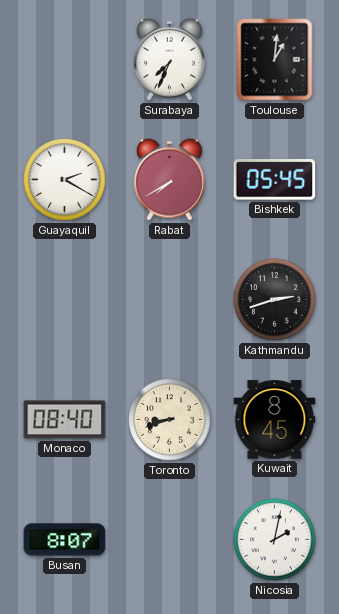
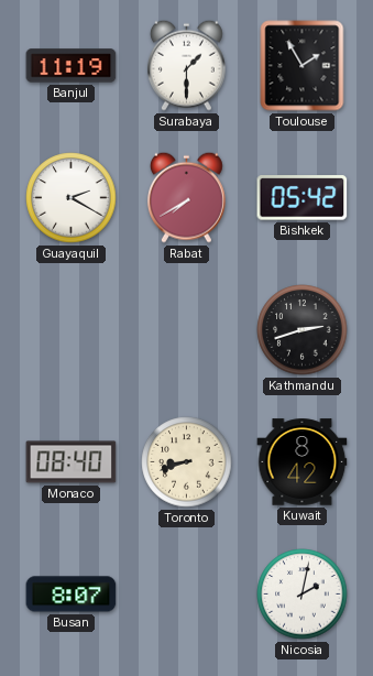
Banjul: none -> 11:19 (72, 66)
Surabaya: 7:34 -> 1:30 (186, 65)
Toulouse: 1:01 -> 1:55 (303, 66)
Bishkek: 05:45 -> 05:42 (303, 198)
Kuwait: 8:45 -> 8:42 (303, 462)
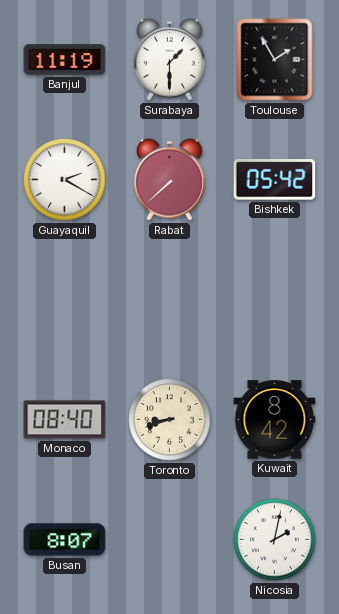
Rabat: 7:40 -> 7:38 (169, 179)
Kathmandu: 2:42 -> none (303, 330)
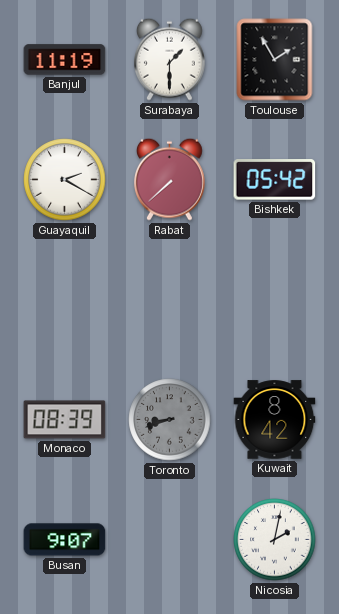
Monaco: 08:40 -> 08:39 (65, 420)
Toronto dial: cream -> grey (170, 420)
Busan: 8:07 -> 9:07 (65, 540)
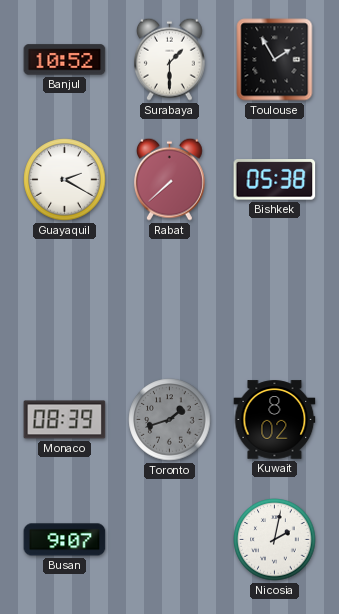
Banjul: 11:19 -> 10:52 (65, 60)
Bishkek: 05:42 -> 05:38 (275, 180)
Toronto: 8:42 -> 1:42 (170, 420)
Kuwait: 8:42 -> 8:02 (275, 420)
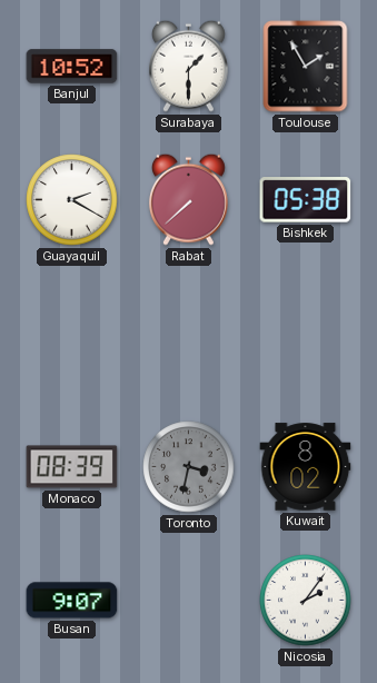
Toronto: 1:42 -> 3:32 (189, 467)
Nicosia: 2:02 -> 2:06 (306, 601)
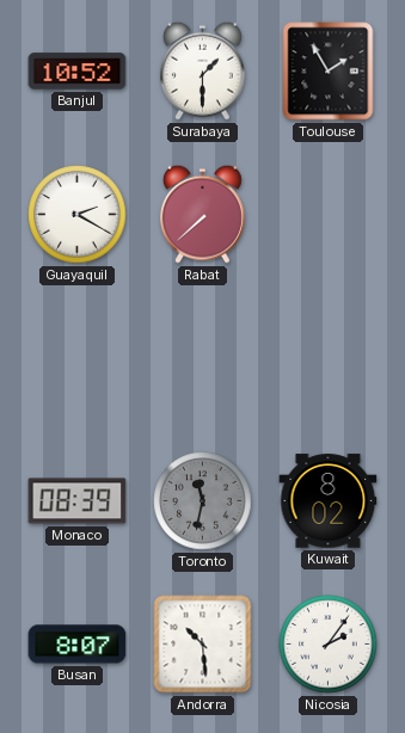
Bishkek: 05:38 -> none (306, 200)
Toronto: 3:32 -> 11:32 (203, 501)
Busan: 9:07 -> 8:07 (78, 645)
Andorra: none -> 10:29 (203, 645)
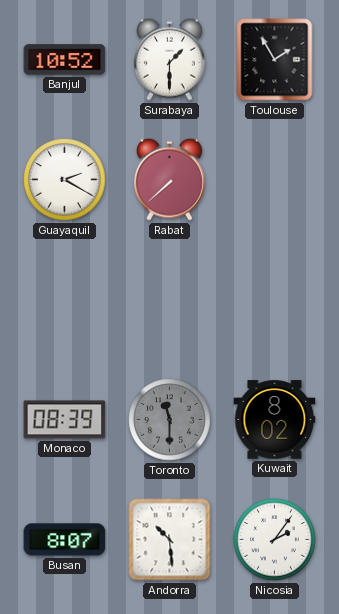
Toronto: 11:32 -> 11:30 (170, 420)
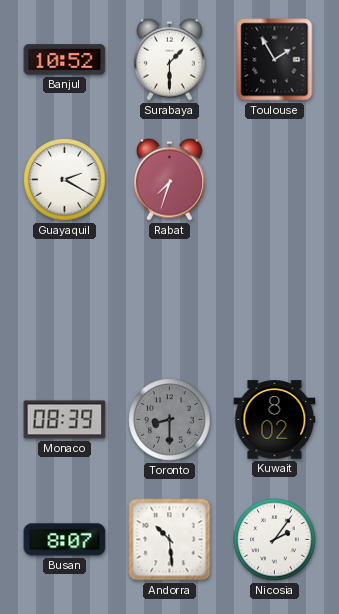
Rabat: 7:38 -> 7:33 (169, 179)
Toronto: 11:30 -> 8:30 (170, 420)
